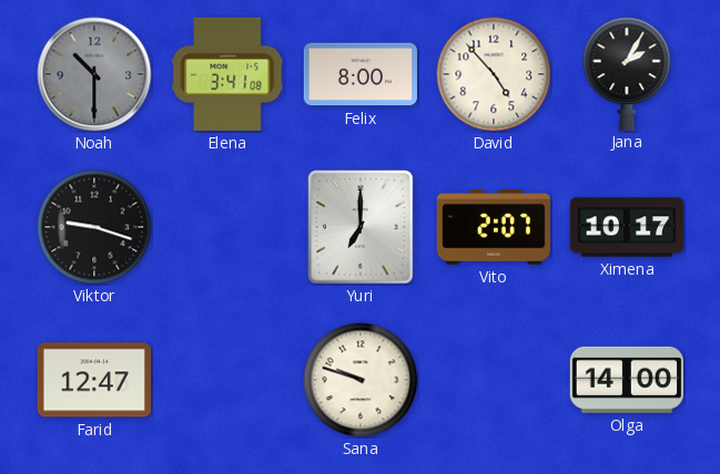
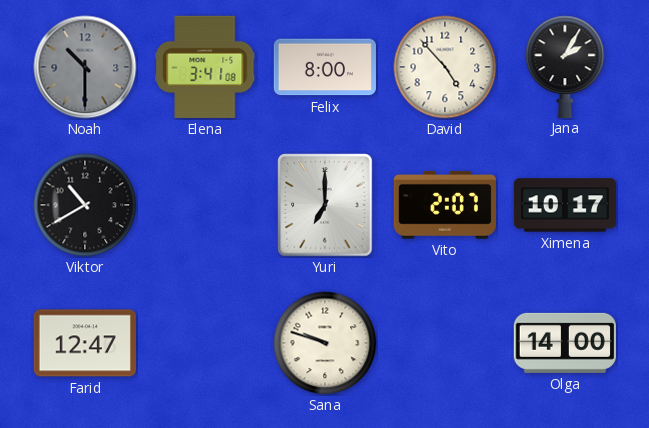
Viktor: 9:18 -> 10:40 (85, 205)
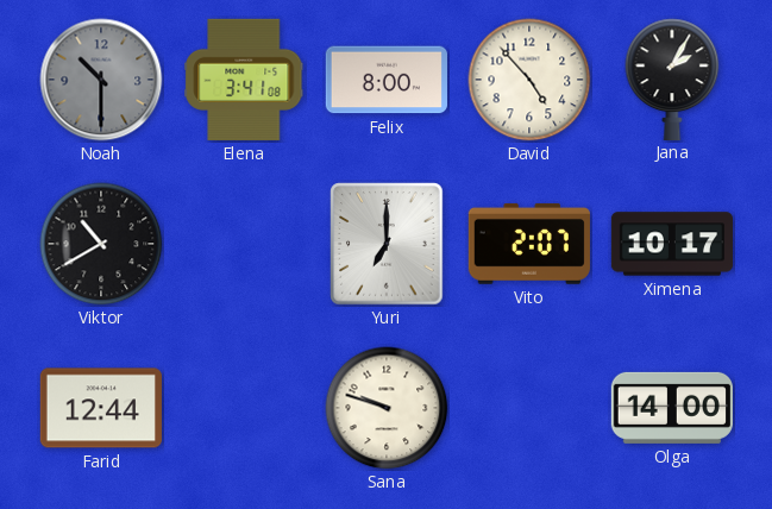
Farid: 12:47 -> 12:44 (101, 408)
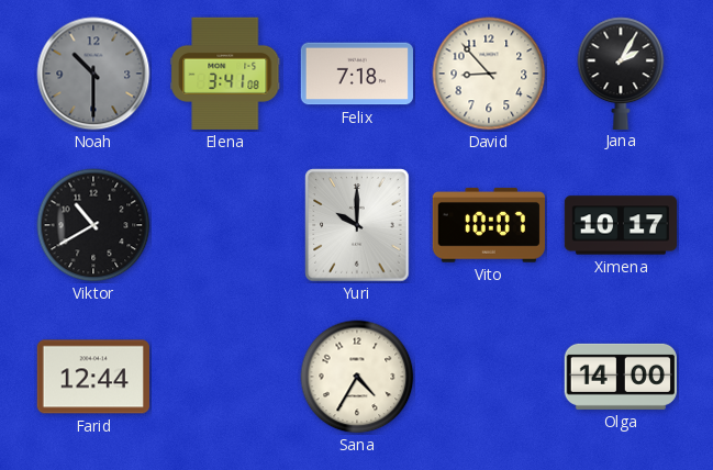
Felix: 8:00 -> 7:18 (357, 74)
David: 4:53 -> 8:53 (489, 74)
Yuri: 7:00 -> 10:00 (357, 225)
Vito: 2:07 -> 10:07 (489, 225)
Sana: 9:48 -> 4:35 (357, 377)
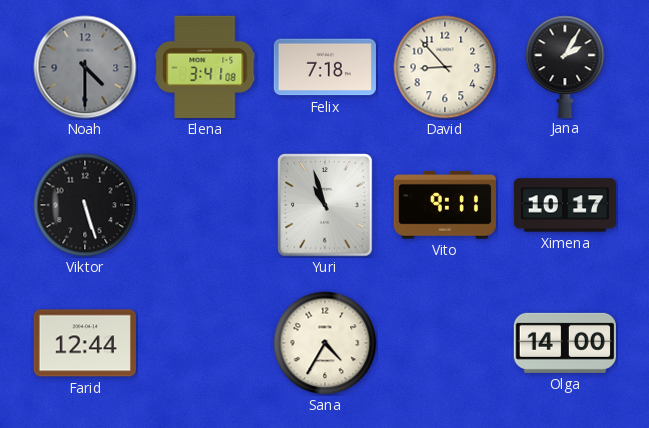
Noah: 10:30 -> 4:30 (85, 67)
Viktor: 10:40 -> 5:27 (85, 205)
Yuri: 10:00 -> 10:57 (325, 205)
Vito: 10:07 -> 9:11 (445, 205)
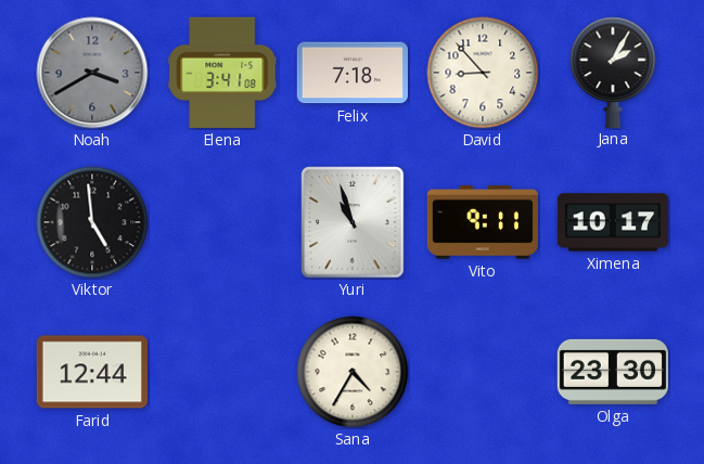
Noah: 4:30 -> 3:40 (92, 73)
Viktor: 5:27 -> 4:59 (92, 222)
Olga: 14:00 -> 23:30 (613, 372)
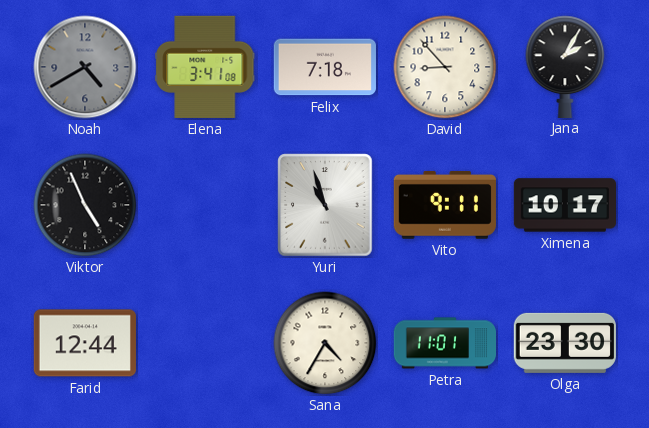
Noah: 3:40 -> 4:40 (85, 67)
Viktor: 4:59 -> 4:56 (85, 205)
Petra: none -> 11:01 (445, 343)
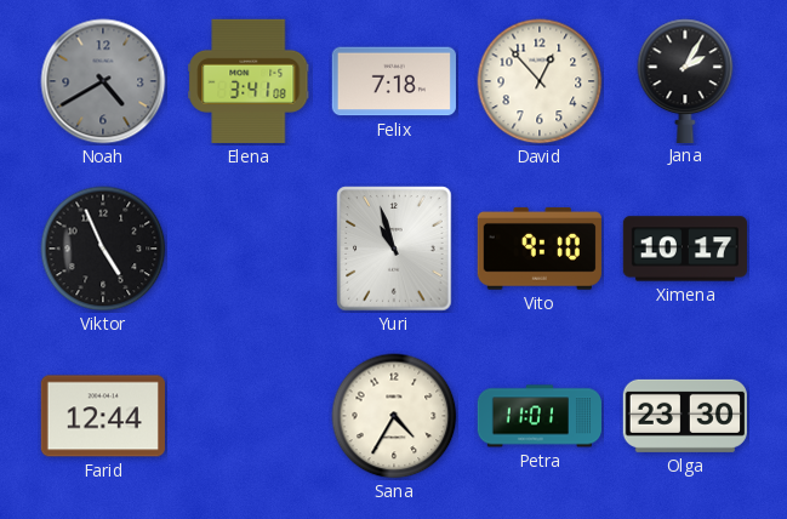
David: 8:53 -> 12:53 (540, 81)
Vito: 9:11 -> 9:10 (540, 249)
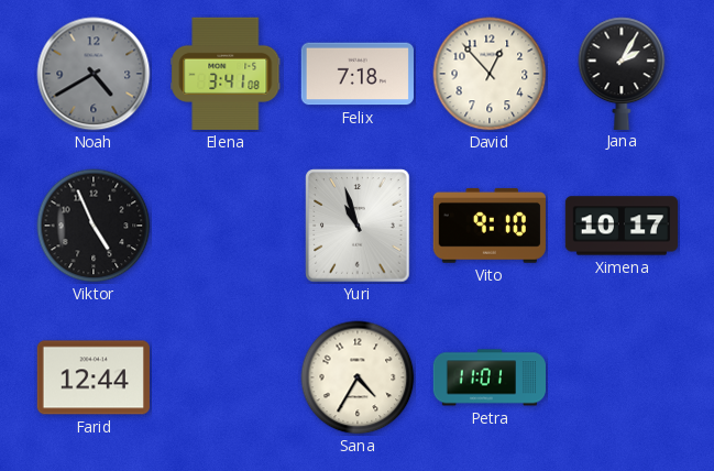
Olga: 23:30 -> none (685, 416)
